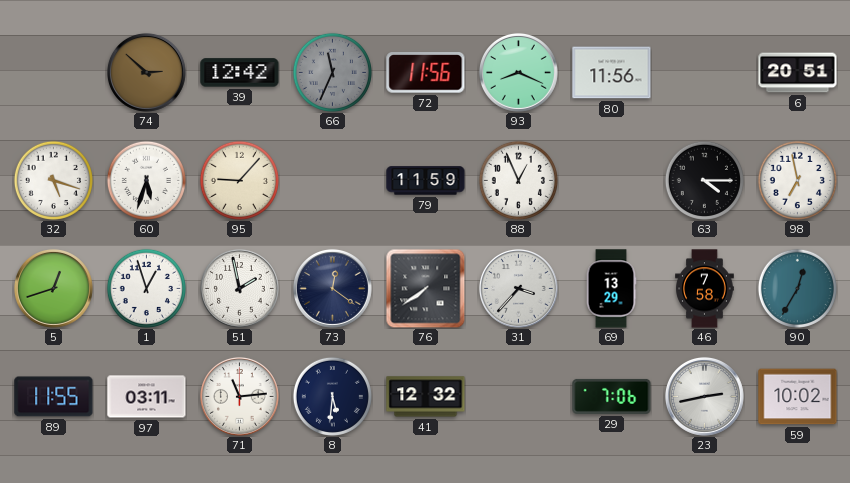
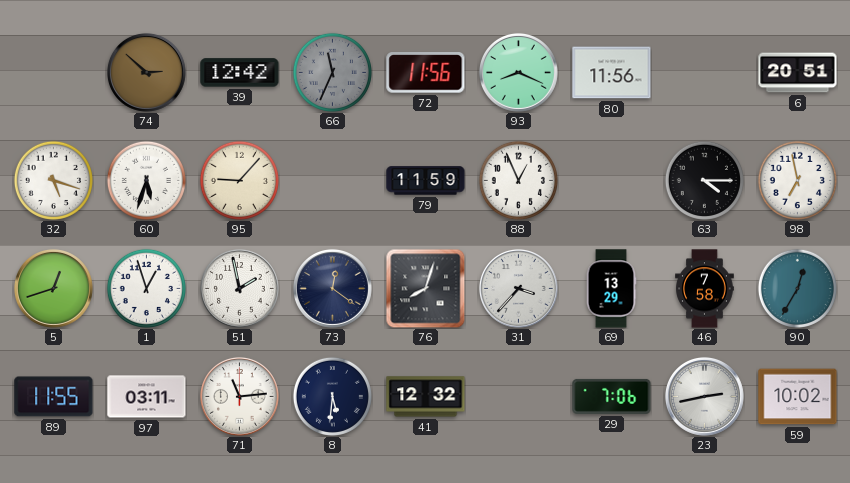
76: 7:39 -> 8:03 (425, 288)
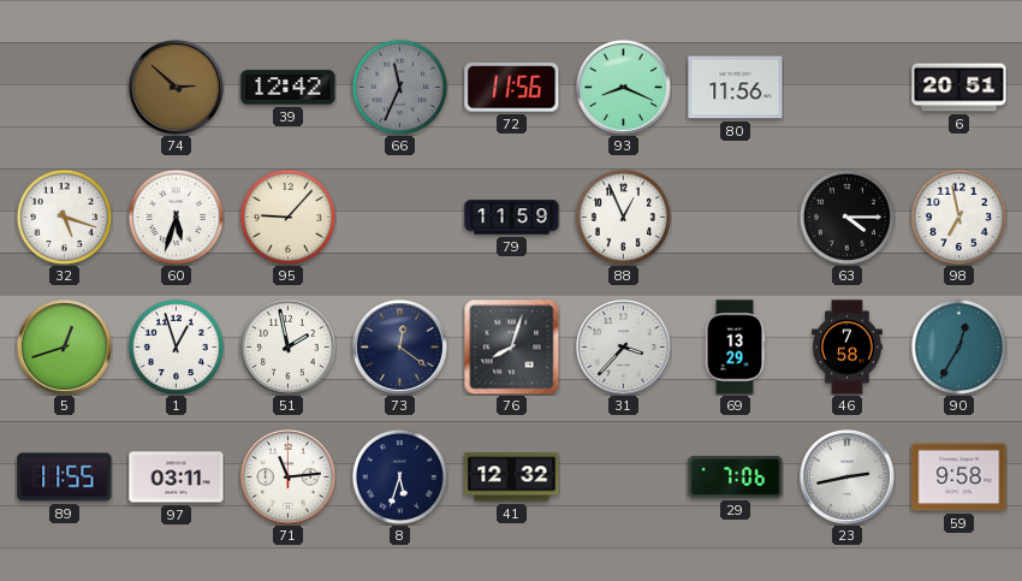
8: 5:31 -> 5:33 (399, 476)
59: 10:02 -> 9:58 (959, 478)
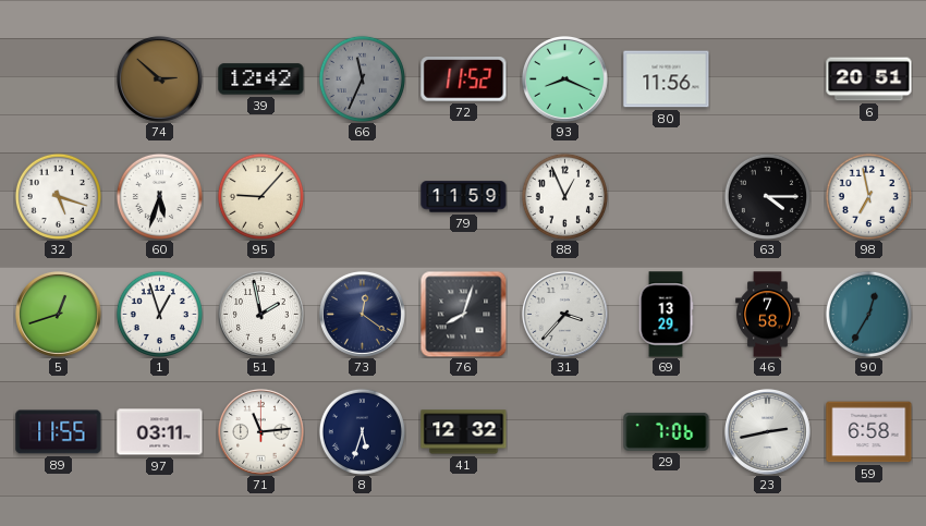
72: 11:56 -> 11:52 (464, 79)
59: 9:58 -> 6:58 (869, 432)
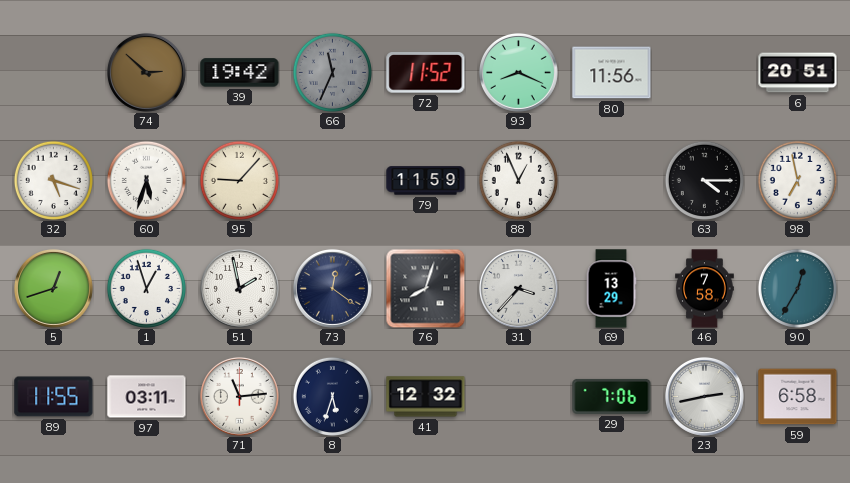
39: 12:42 -> 19:42 (240, 73)
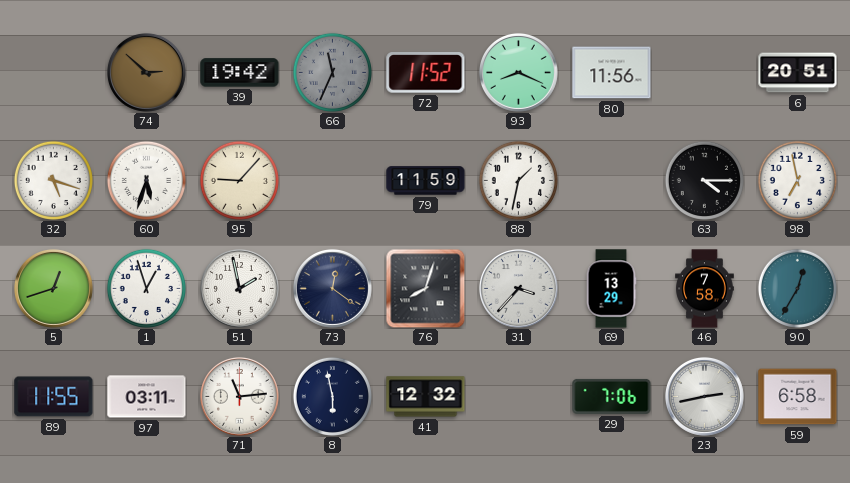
88: 12:56 -> 1:32 (518, 180)
8: 5:33 -> 5:58 (332, 396)
